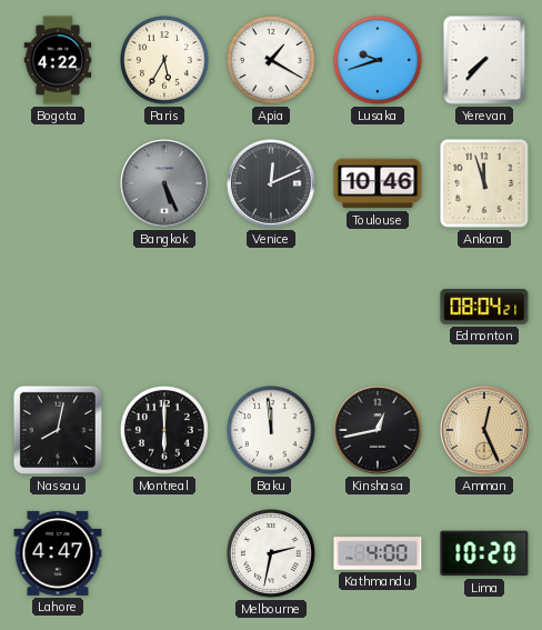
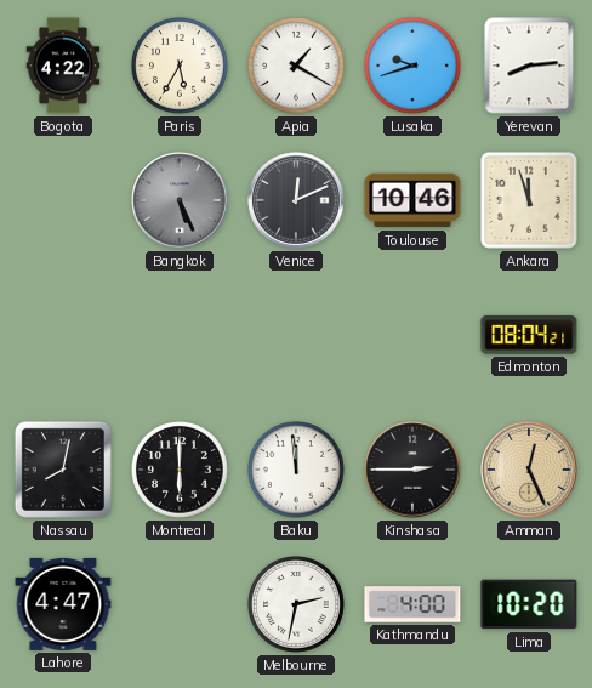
Yerevan: 7:37 -> 8:14 (529, 66)
Kinshasa: 12:43 -> 2:45 (412, 470)
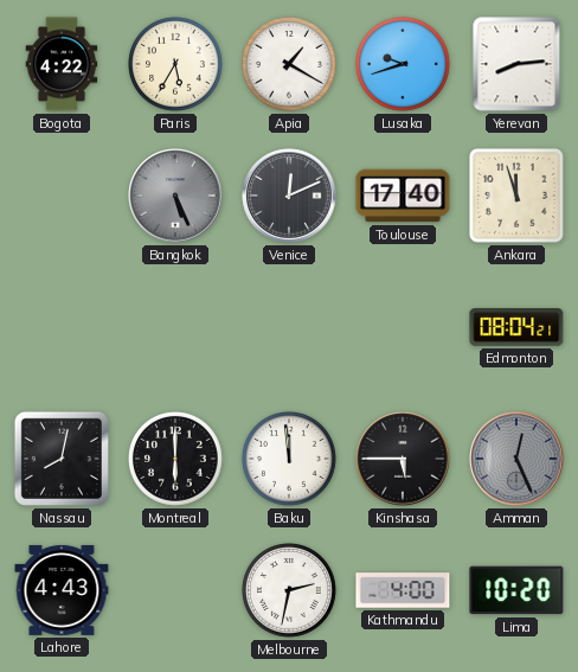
Toulouse: 10:46 -> 17:40 (403, 196)
Kinshasa: 2:45 -> 5:45 (403, 459)
Amman dial: champagne -> grey (516, 459)
Lahore: 4:47 -> 4:43 (62, 590)
